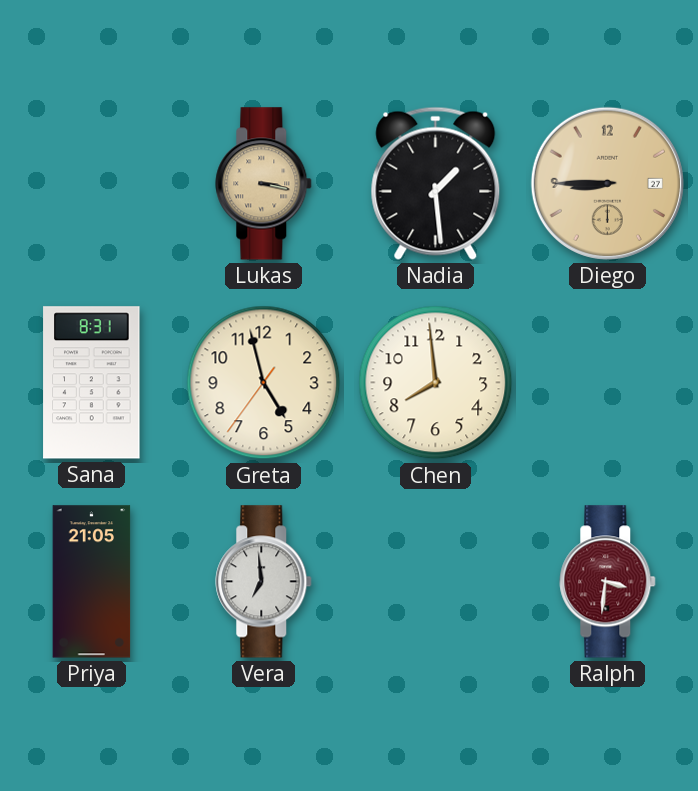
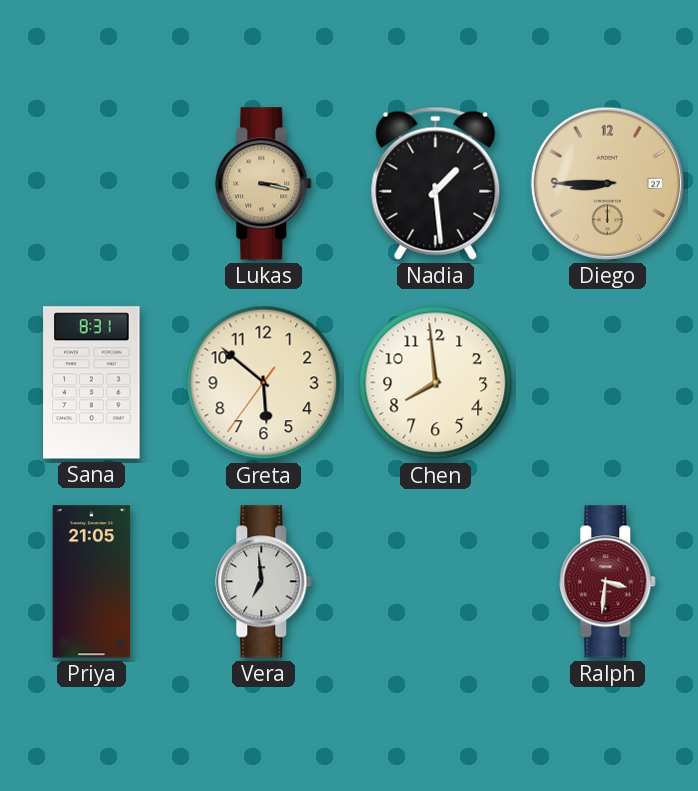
Greta: 4:57 -> 5:51 (264, 383)
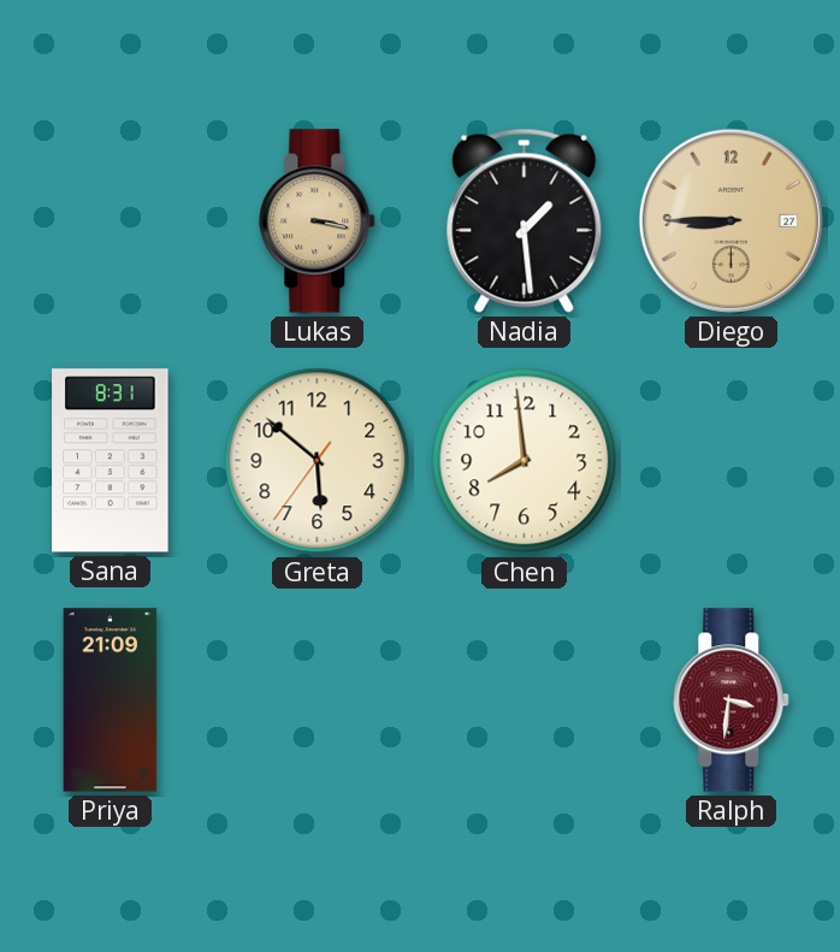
Priya: 21:05 -> 21:09 (111, 700)
Vera: 6:59 -> none (264, 582)
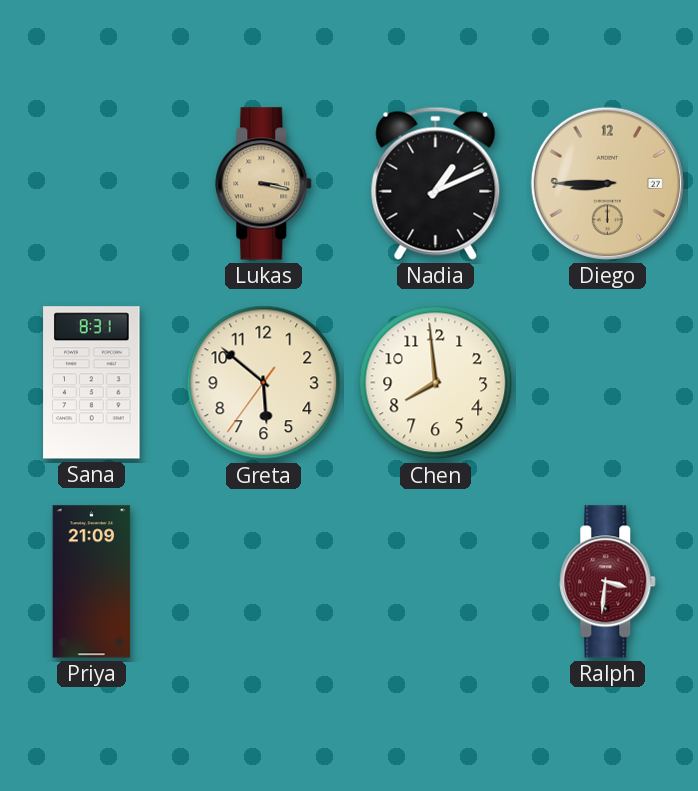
Nadia: 1:29 -> 1:11 (436, 183)
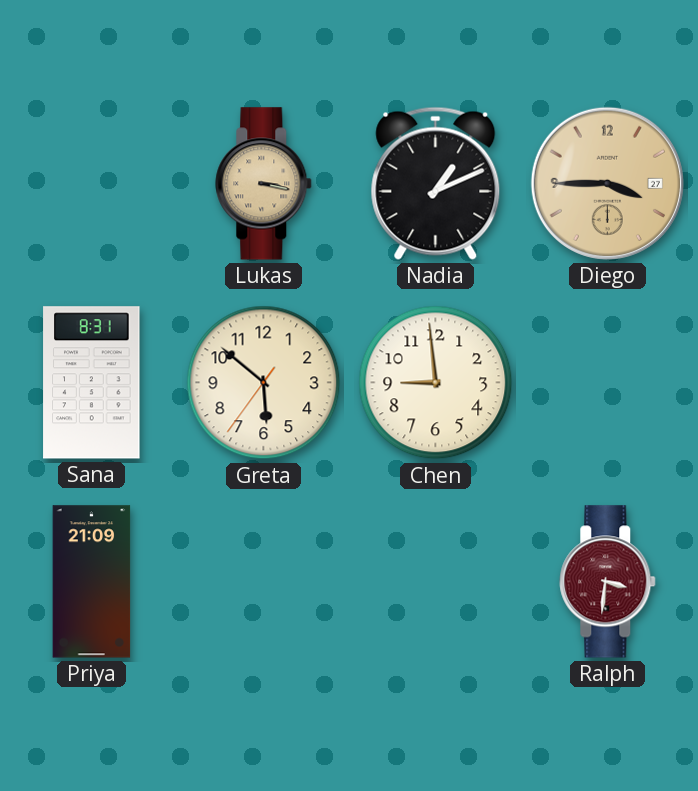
Diego: 8:45 -> 3:45 (607, 183)
Chen: 7:59 -> 8:59 (436, 383)
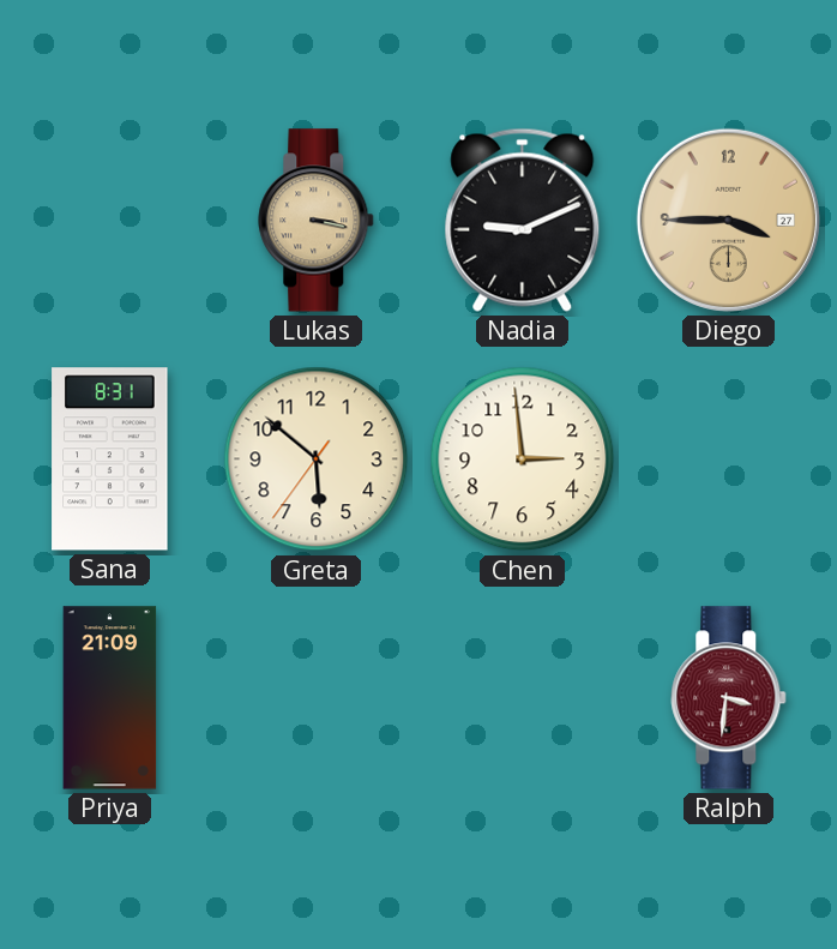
Nadia: 1:11 -> 9:11 (523, 220)
Chen: 8:59 -> 2:59 (523, 460)
